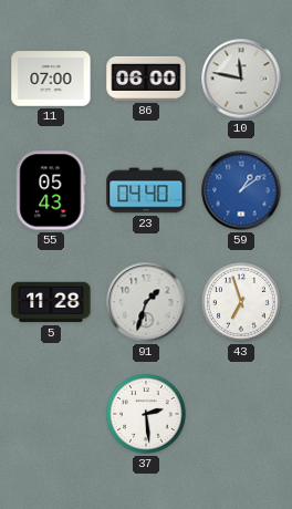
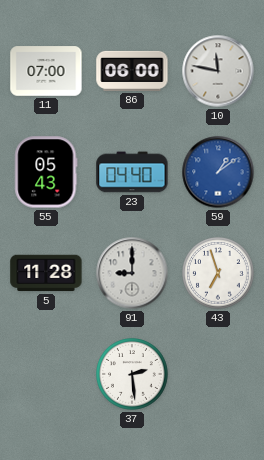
91: 1:33 -> 9:00 (132, 273)
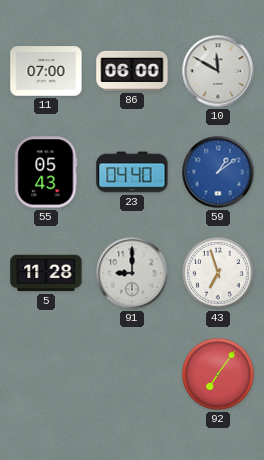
10: 11:47 -> 11:50 (218, 71)
37: 2:29 -> none (133, 375)
92: none -> 7:06 (219, 375)
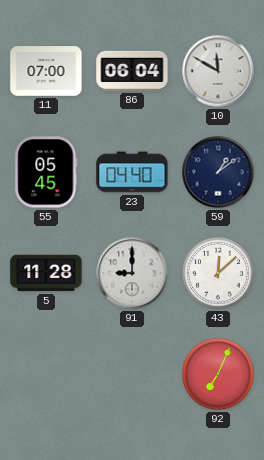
86: 06:00 -> 06:04 (132, 71)
55: 05:43 -> 05:45 (46, 172)
59 dial: blue -> navy (218, 172)
43: 6:57 -> 12:08 (219, 274)
92: 7:06 -> 7:04 (219, 375)
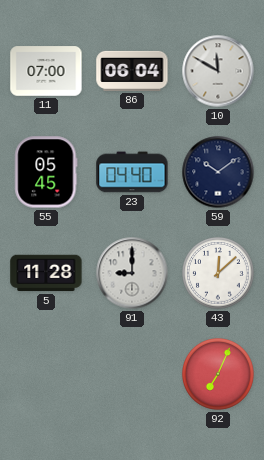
59: 1:09 -> 10:09 (218, 172)
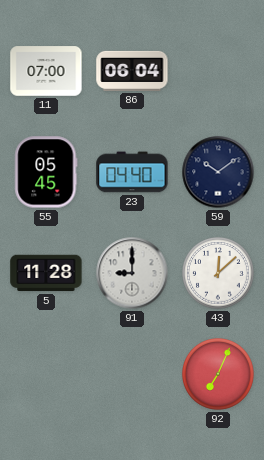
10: 11:50 -> none (218, 71)
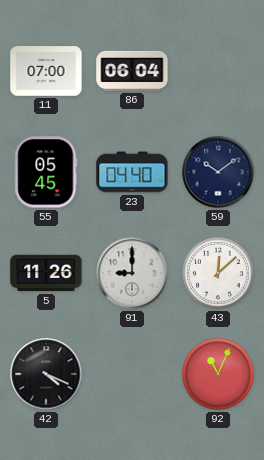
5: 11:28 -> 11:26 (46, 273)
42: none -> 4:19 (46, 374)
92: 7:04 -> 11:04 (219, 375)
